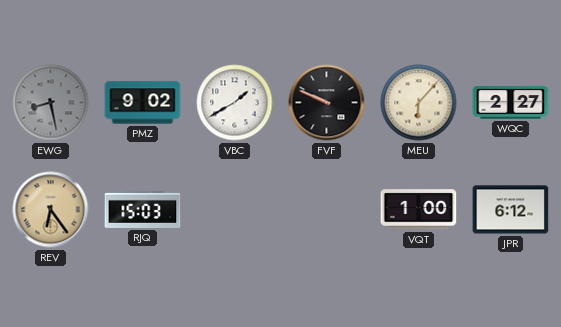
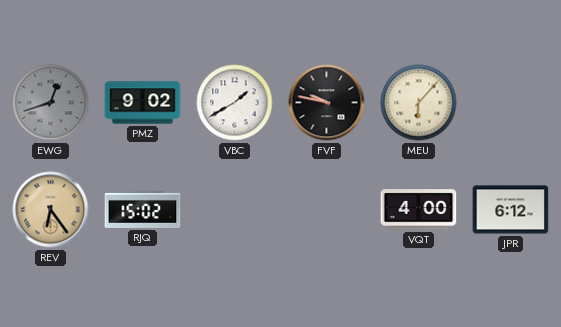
EWG: 8:28 -> 12:42 (51, 103)
FVF: 9:49 -> 9:47 (327, 103)
WQC: 2:27 -> none (511, 103)
RJQ: 15:03 -> 15:02 (143, 209)
VQT: 1:00 -> 4:00 (419, 210)
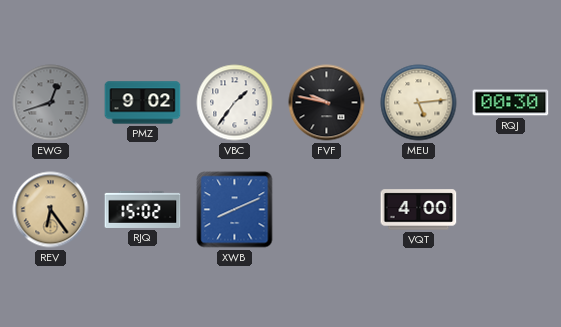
VBC: 1:40 -> 1:36 (235, 103)
MEU: 6:07 -> 5:14 (419, 103)
RQJ: none -> 00:30 (511, 103)
XWB: none -> 8:11 (235, 210)
JPR: 6:12 -> none (511, 210)
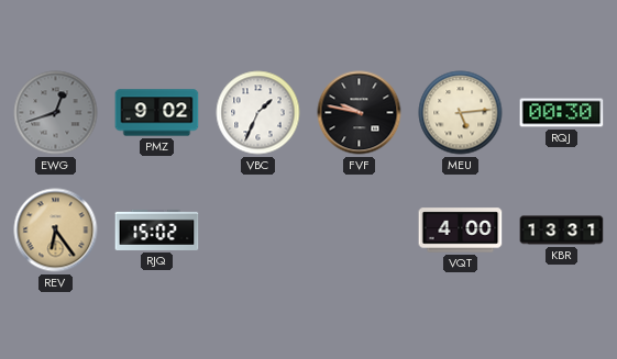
VBC: 1:36 -> 1:34 (258, 113)
XWB: 8:11 -> none (235, 210)
KBR: none -> 13:31 (562, 231)
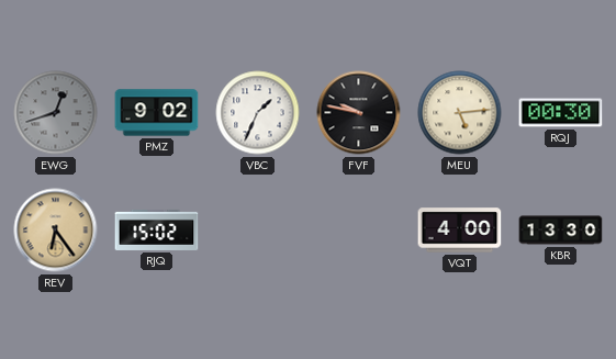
KBR: 13:31 -> 13:30 (561, 231)
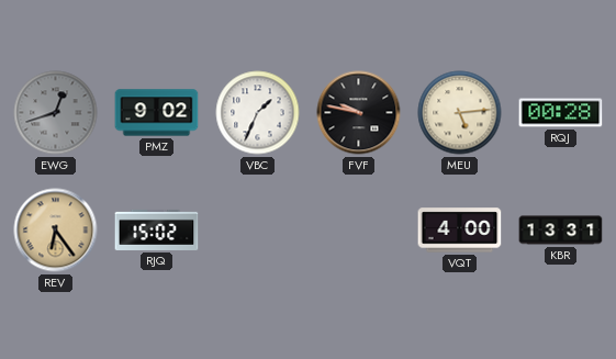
RQJ: 00:30 -> 00:28 (561, 113)
KBR: 13:30 -> 13:31 (561, 231)
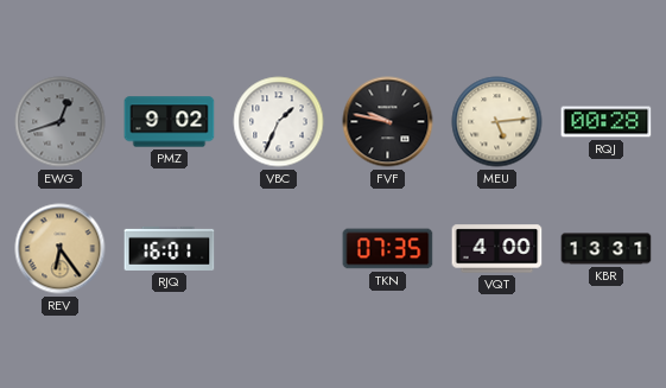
RJQ: 15:02 -> 16:01 (170, 248)
TKN: none -> 07:35 (388, 249)
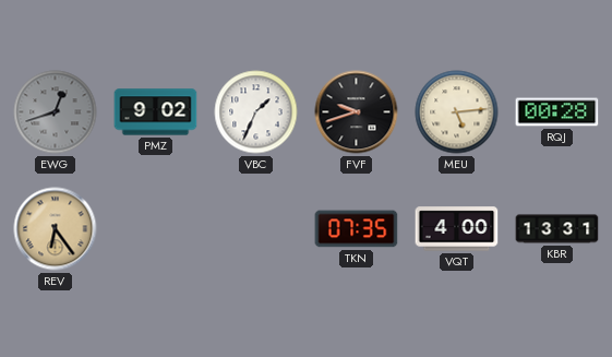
FVF: 9:47 -> 9:42 (357, 112)
RJQ: 16:01 -> none (170, 248)
